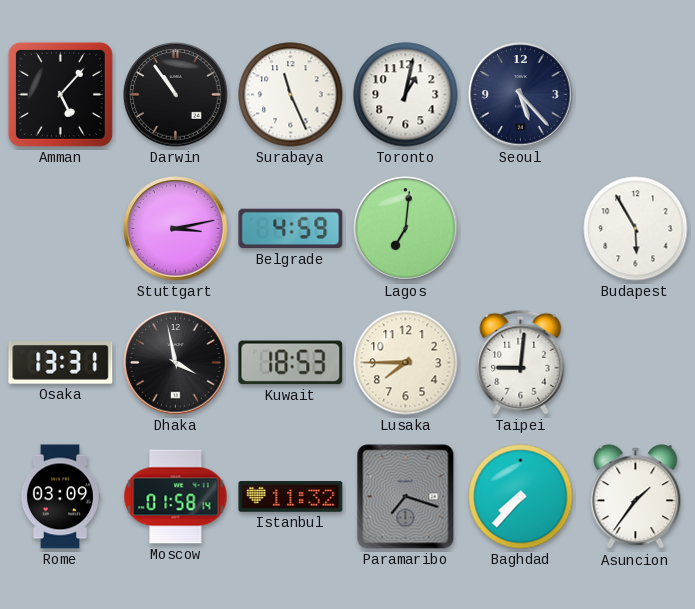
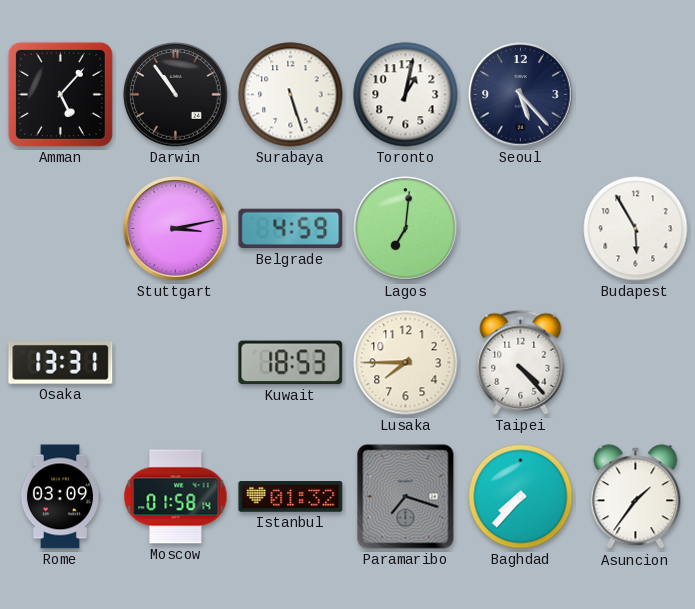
Surabaya: 11:26 -> 5:27 (291, 95)
Dhaka: 3:58 -> none (176, 363)
Taipei: 9:01 -> 4:23 (521, 362)
Istanbul: 11:32 -> 01:32 (291, 497)
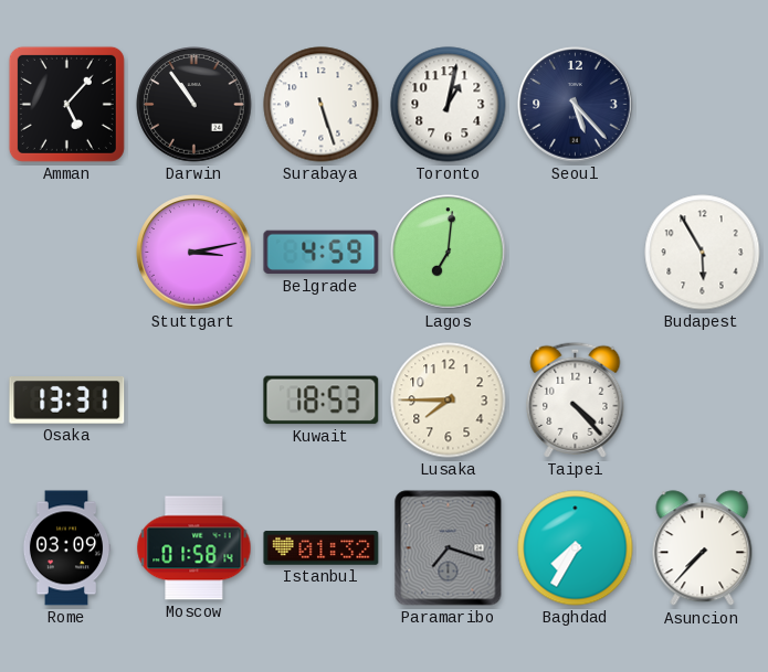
Baghdad: 7:37 -> 7:35 (576, 548)
Asuncion: 1:36 -> 7:37 (703, 548)
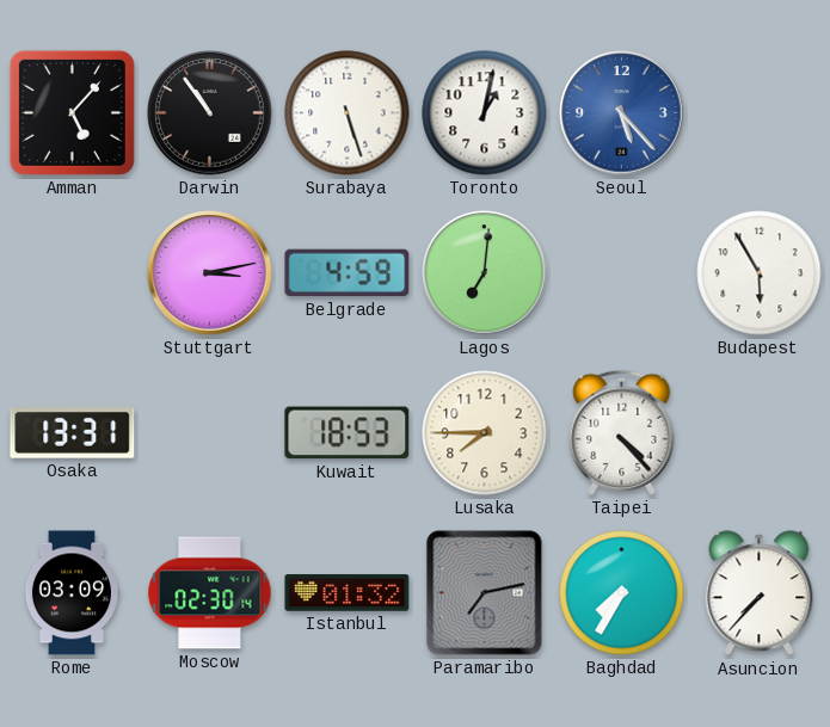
Seoul dial: navy -> blue (622, 113)
Moscow: 01:58 -> 02:30 (210, 593)
Paramaribo: 7:18 -> 7:13 (485, 593)
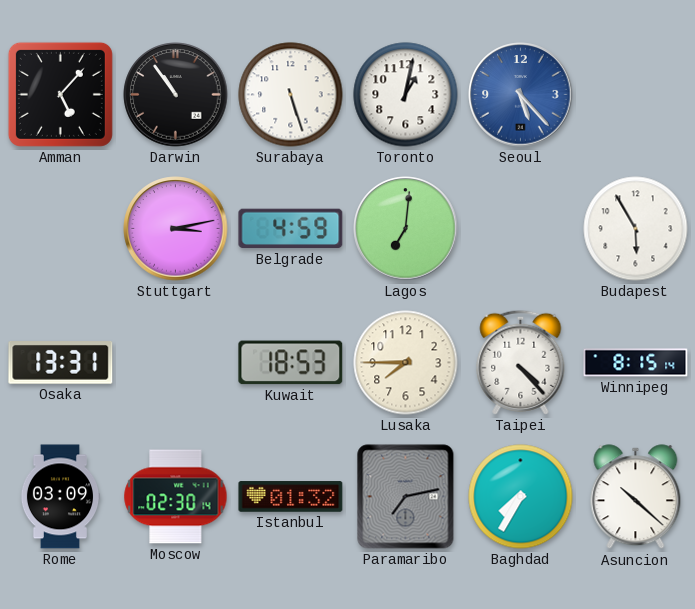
Winnipeg: none -> 8:15 (636, 363)
Asuncion: 7:37 -> 10:22 (636, 497)
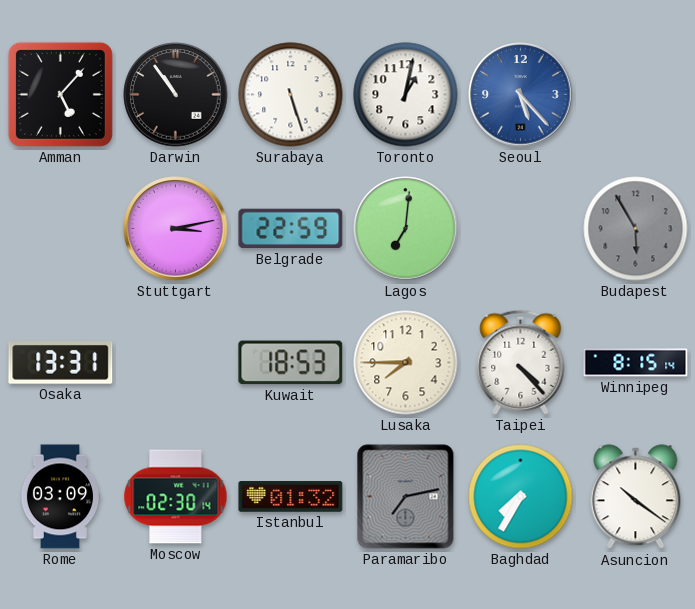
Belgrade: 4:59 -> 22:59 (291, 229)
Budapest dial: white -> grey (636, 229)
Asuncion: 10:22 -> 10:21 (636, 497)
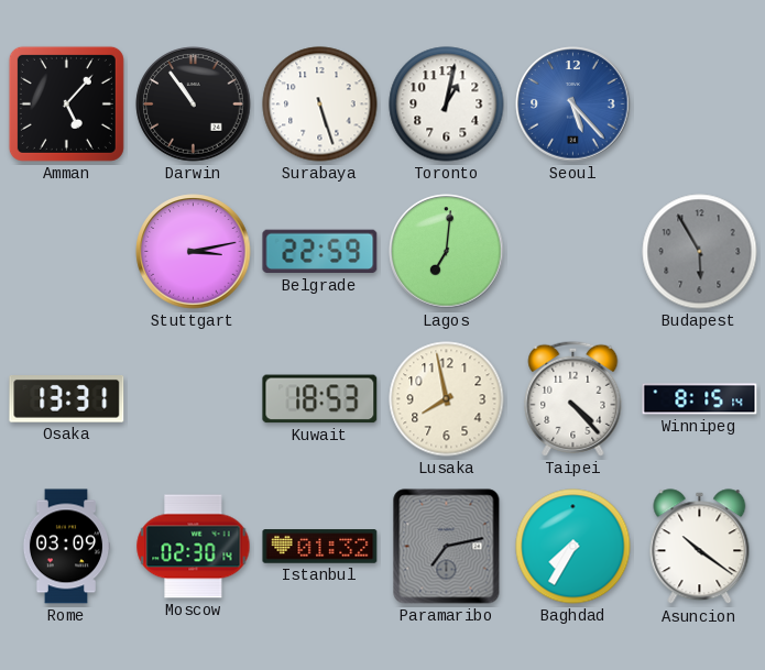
Lusaka: 7:45 -> 7:58 (447, 399)
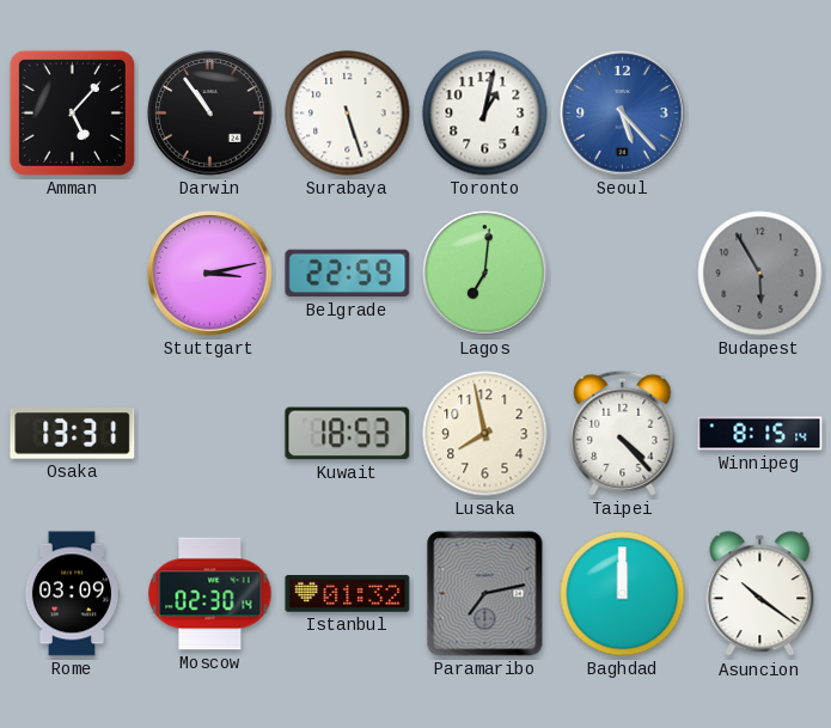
Baghdad: 7:35 -> 12:00 (623, 594)
